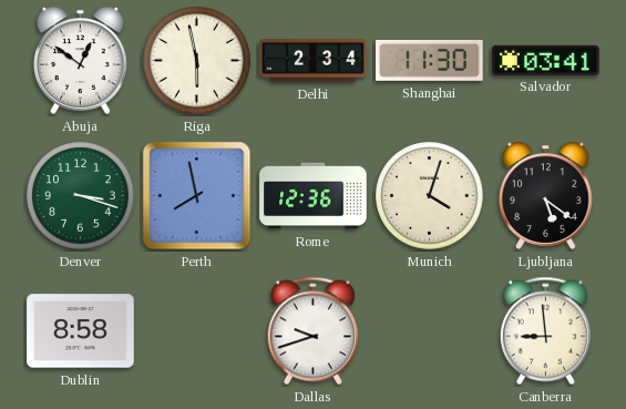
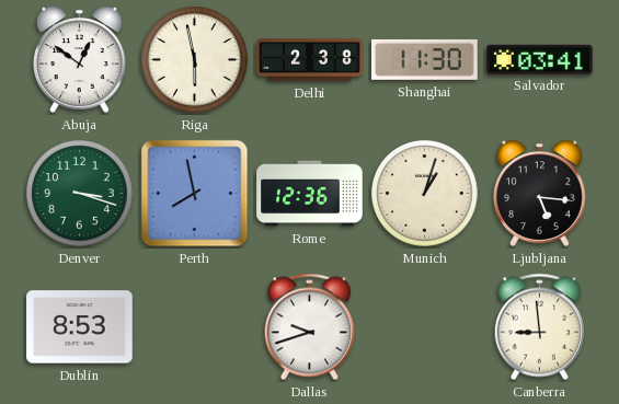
Delhi: 2:34 -> 2:38 (310, 60)
Munich: 4:03 -> 1:03 (425, 194)
Ljubljana: 5:21 -> 5:16 (540, 193)
Dublin: 8:58 -> 8:53 (80, 327)
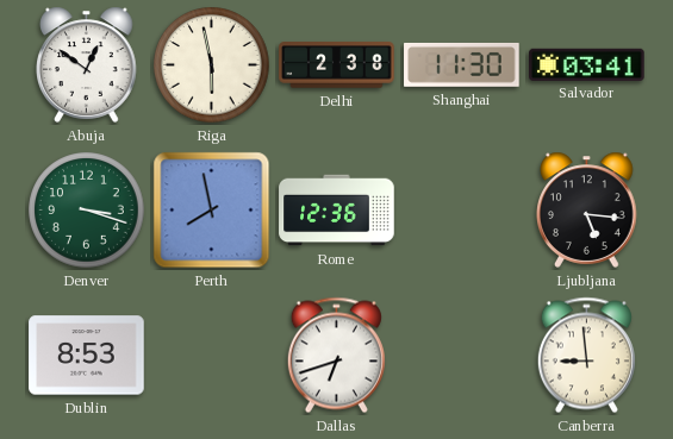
Munich: 1:03 -> none (425, 194)
Dallas: 9:42 -> 6:42 (336, 356)
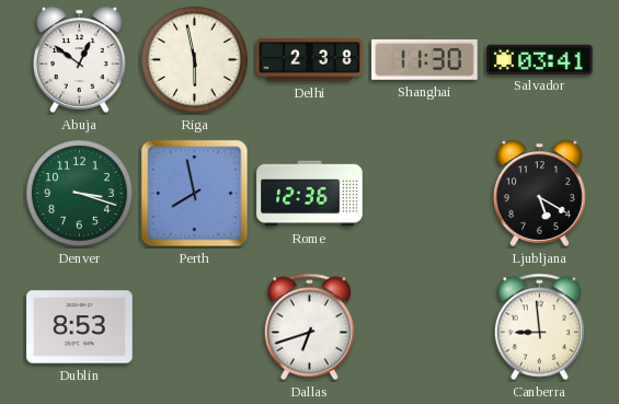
Ljubljana: 5:16 -> 5:20 (540, 193)
